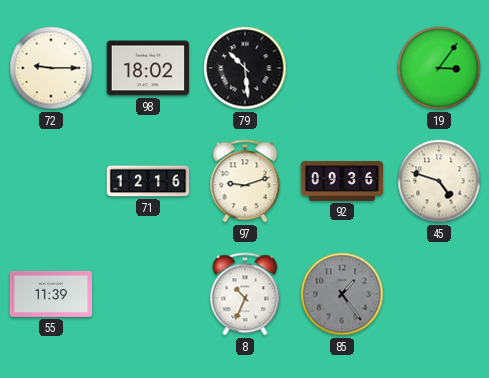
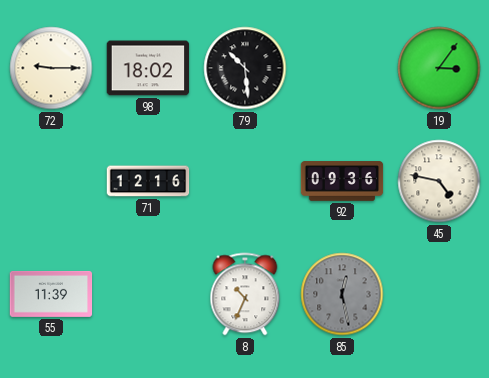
97: 9:12 -> none (245, 181)
45: 4:48 -> 4:47 (439, 181)
85: 1:24 -> 12:28 (342, 294)
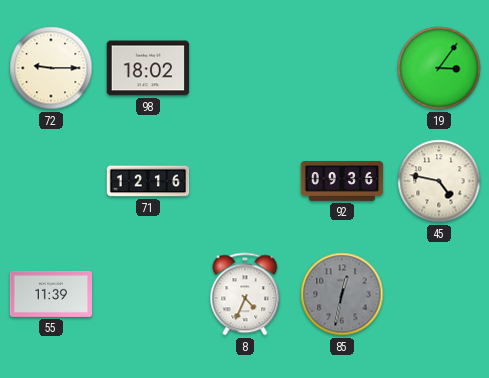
79: 10:29 -> none (245, 68)
8: 10:34 -> 4:34 (245, 294)
85: 12:28 -> 12:32 (342, 294)
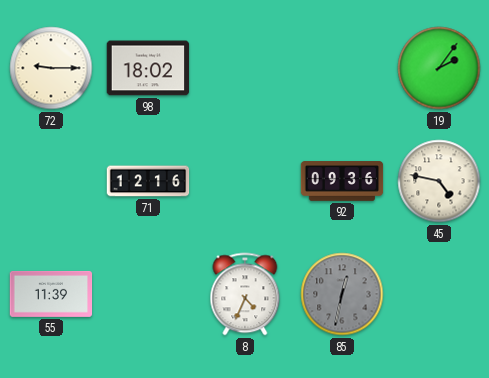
19: 3:06 -> 2:06 (439, 68)
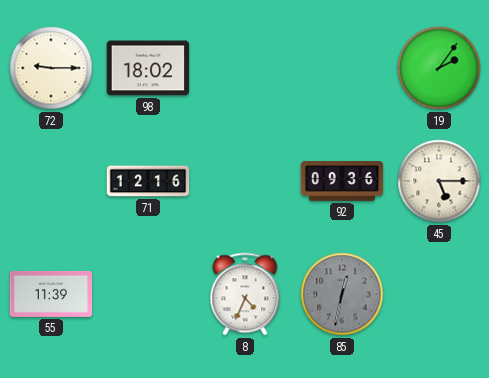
45: 4:47 -> 5:15 (439, 181)
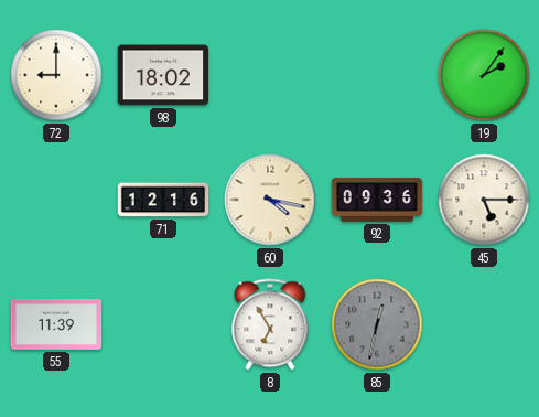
72: 9:15 -> 9:00 (56, 75)
60: none -> 4:17 (270, 200)
8: 4:34 -> 6:55 (270, 324)
